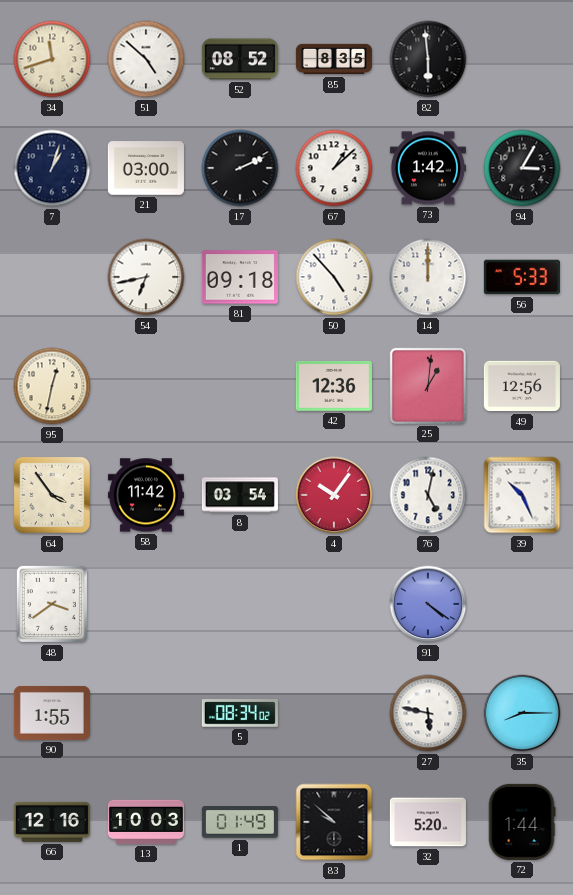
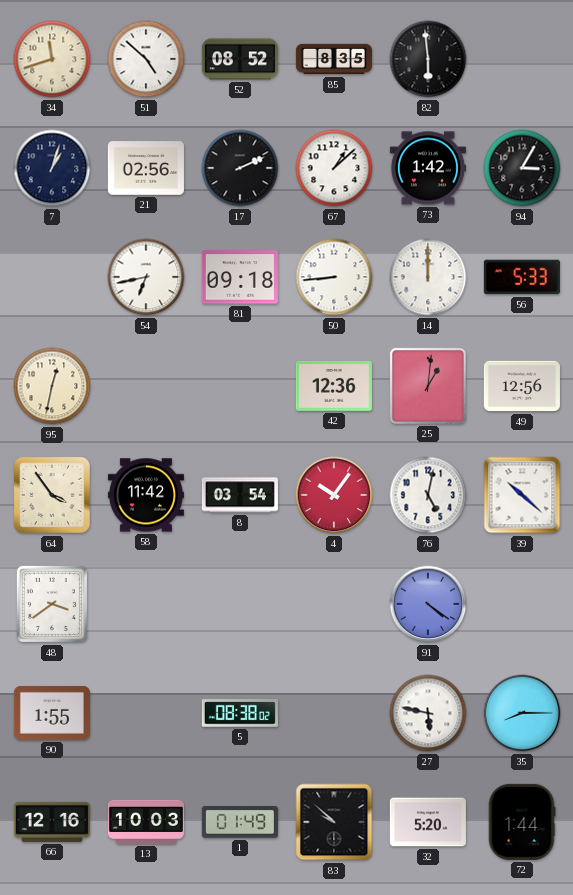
21: 03:00 -> 02:56 (146, 168)
50: 4:53 -> 8:44 (334, 277)
39: 10:26 -> 10:22 (522, 495)
5: 08:34 -> 08:38 (240, 713)
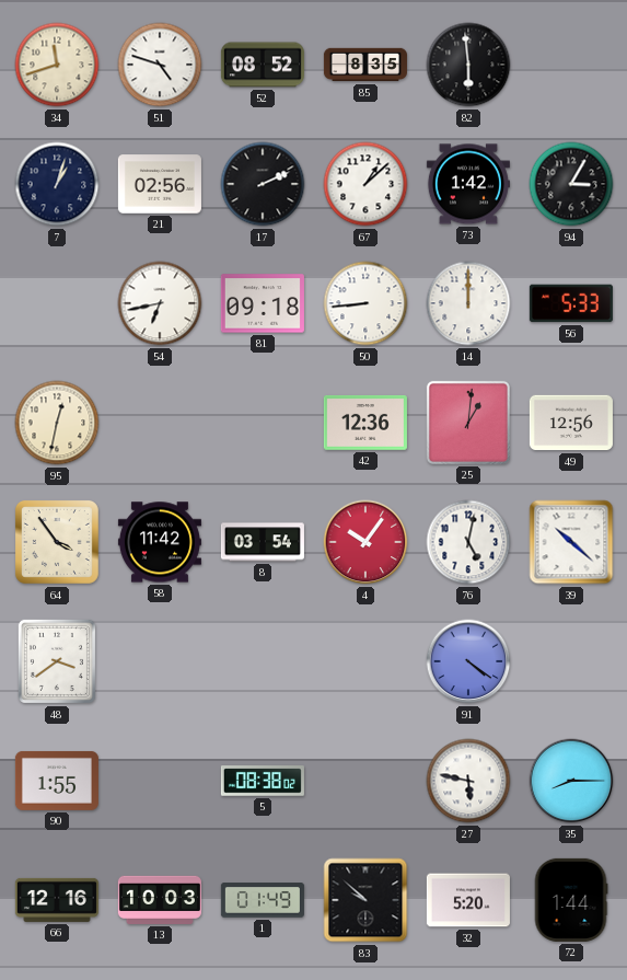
51: 4:52 -> 4:48 (160, 65)
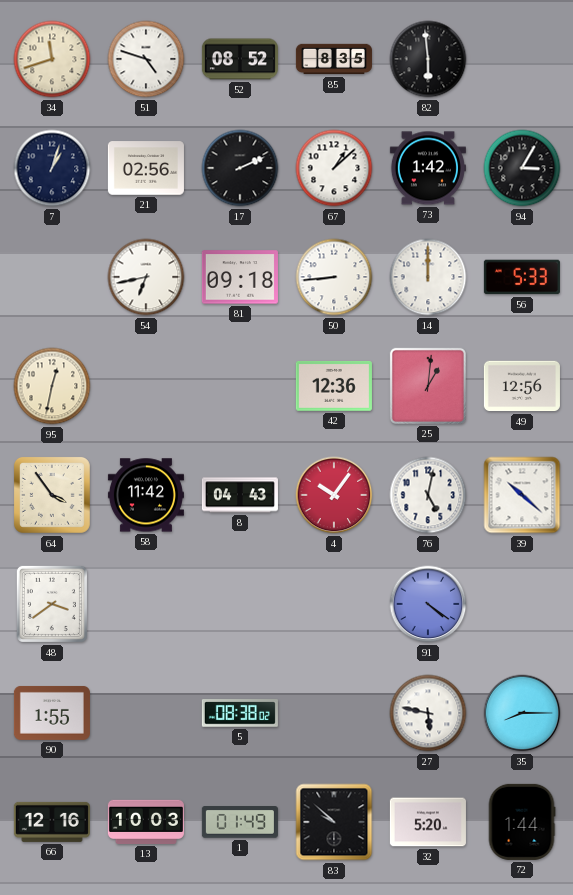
8: 03:54 -> 04:43 (240, 495)
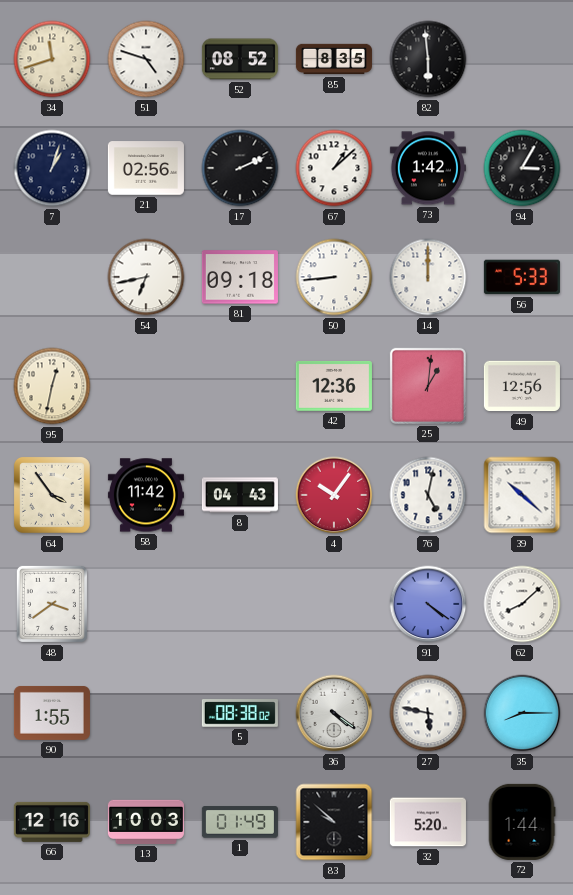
62: none -> 8:08 (522, 604)
36: none -> 4:21 (334, 713)
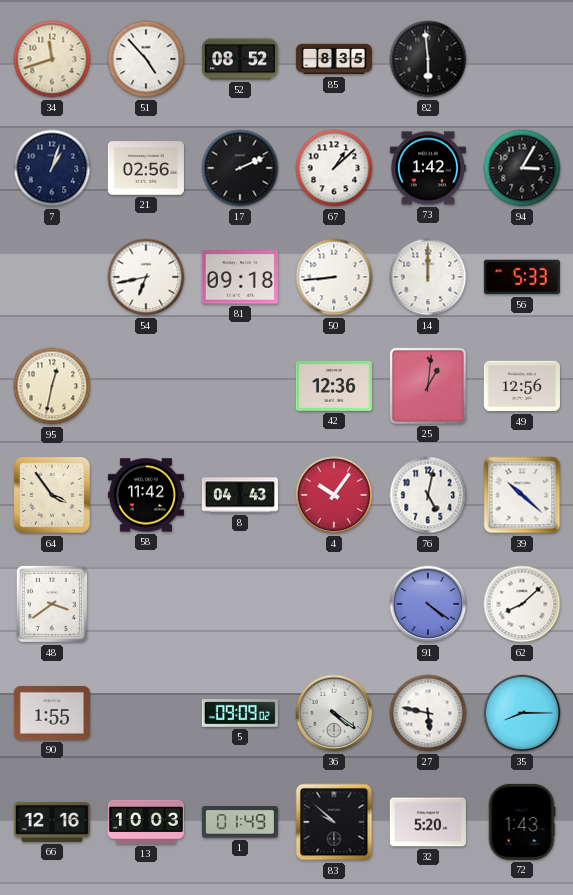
51: 4:48 -> 4:53 (146, 59)
5: 08:38 -> 09:09 (240, 713)
72: 1:44 -> 1:43 (522, 822)
